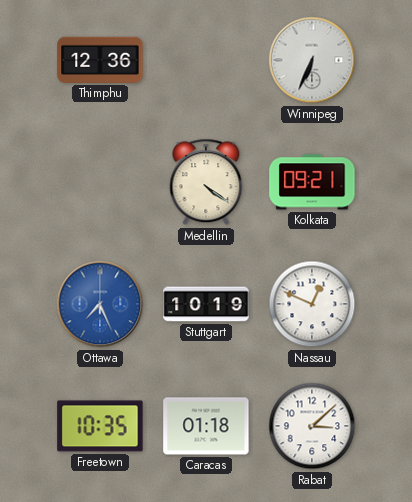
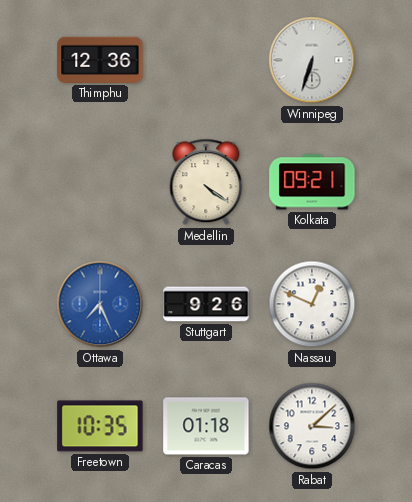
Winnipeg: 6:34 -> 6:33 (312, 60)
Stuttgart: 10:19 -> 9:26 (206, 304)
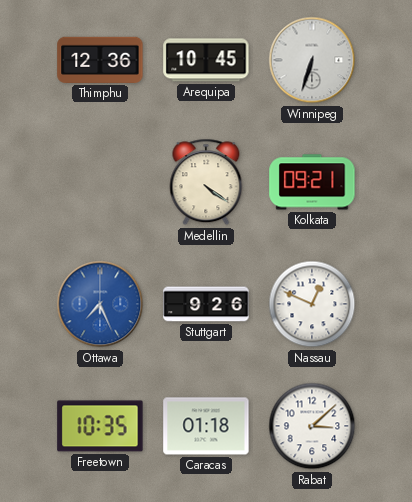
Arequipa: none -> 10:45 (206, 60)
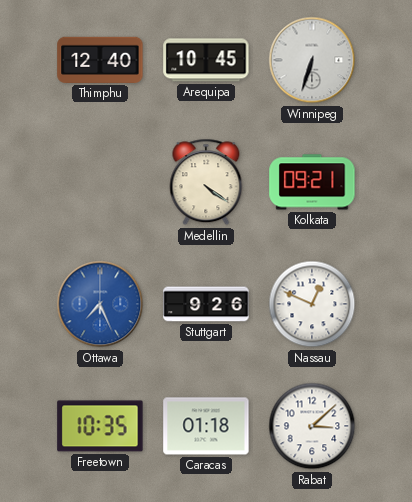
Thimphu: 12:36 -> 12:40 (100, 60)
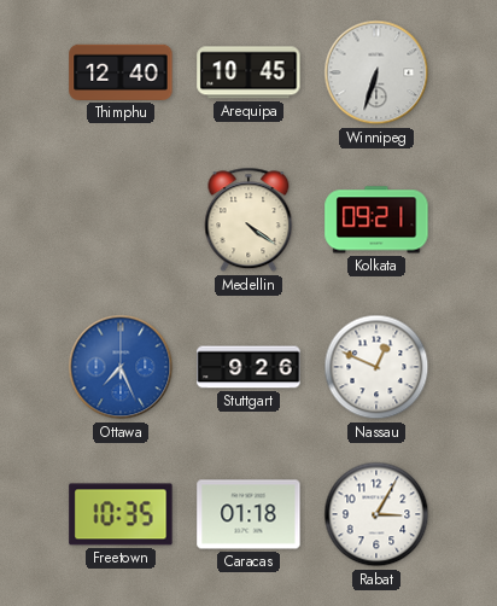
Rabat: 3:08 -> 3:05 (376, 514)
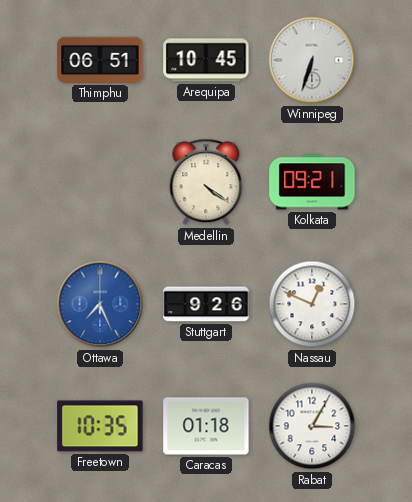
Thimphu: 12:40 -> 06:51 (100, 60)
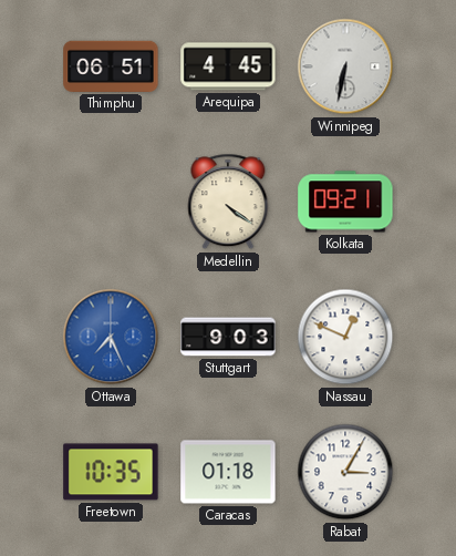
Arequipa: 10:45 -> 4:45 (228, 66)
Winnipeg: 6:33 -> 6:32 (345, 66)
Stuttgart: 9:26 -> 9:03 (228, 337)
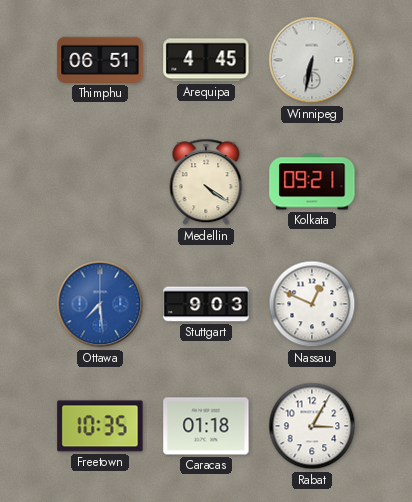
Ottawa: 7:26 -> 7:29 (100, 304)
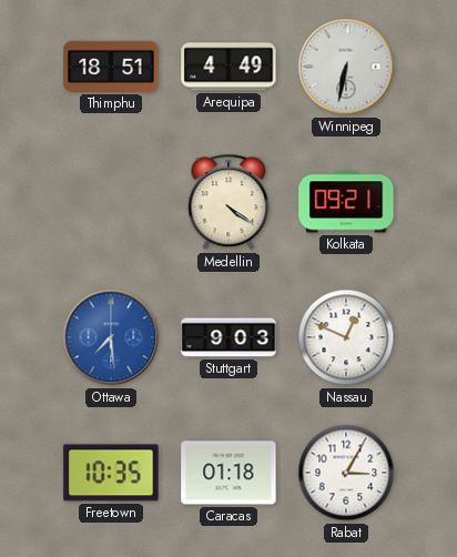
Thimphu: 06:51 -> 18:51 (111, 67)
Arequipa: 4:45 -> 4:49 (228, 67)
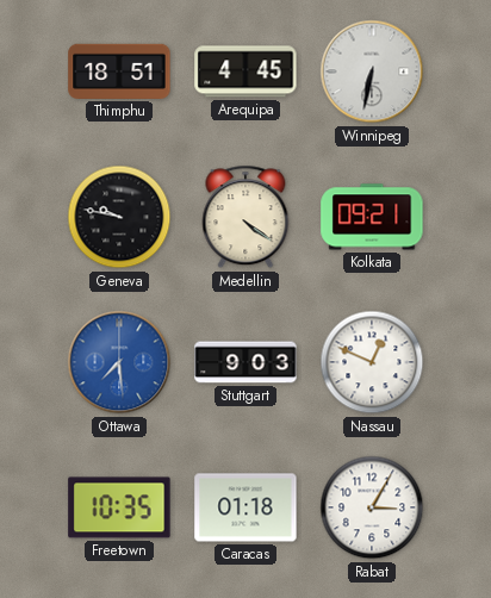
Arequipa: 4:49 -> 4:45 (245, 71)
Geneva: none -> 9:47 (119, 217)
